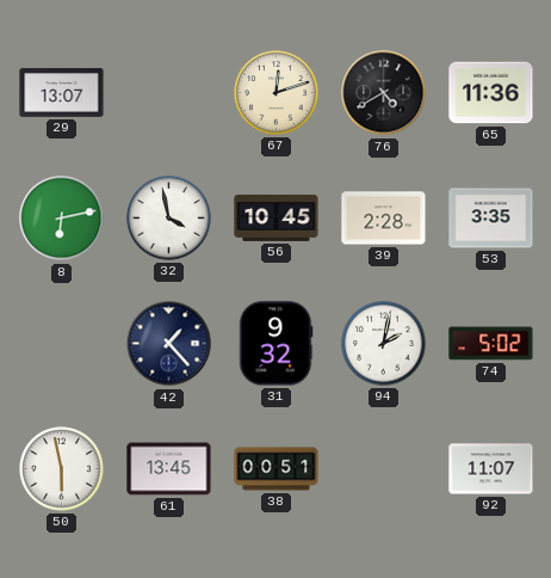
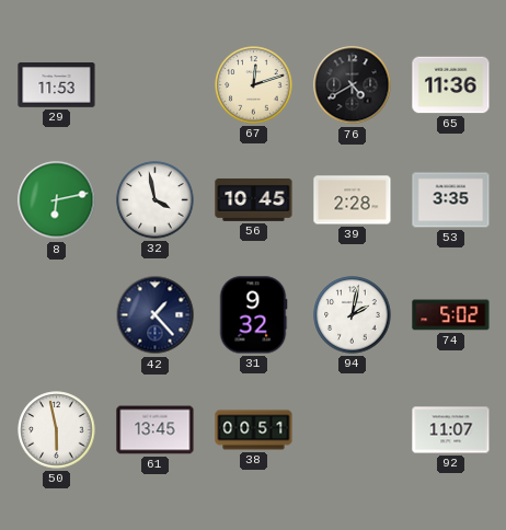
29: 13:07 -> 11:53 (57, 85)
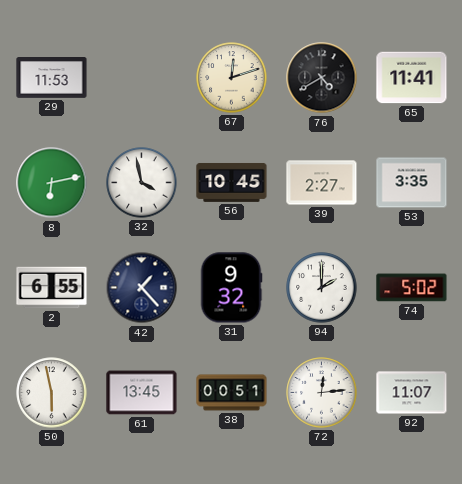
65: 11:36 -> 11:41 (412, 78)
39: 2:28 -> 2:27 (322, 183)
2: none -> 6:55 (52, 288)
94: 2:02 -> 2:00 (322, 288)
72: none -> 12:14 (322, 393)
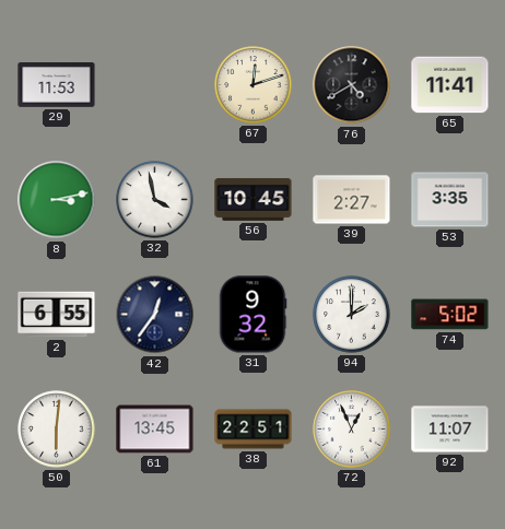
8: 6:13 -> 3:13 (57, 200)
42: 1:23 -> 12:36 (155, 315)
50: 5:58 -> 6:01 (57, 430)
38: 00:51 -> 22:51 (254, 430)
72: 12:14 -> 12:56 (352, 430)
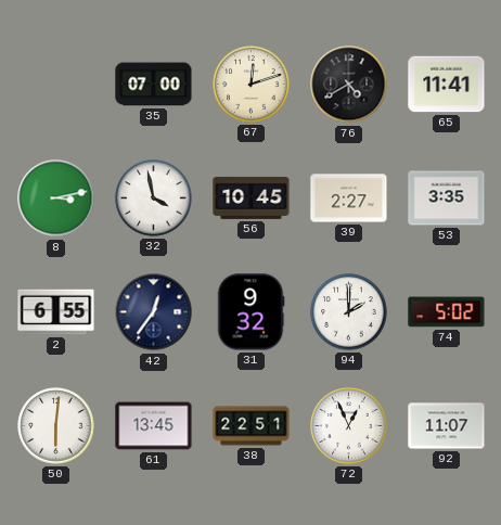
29: 11:53 -> none (57, 85)
35: none -> 07:00 (154, 85)
